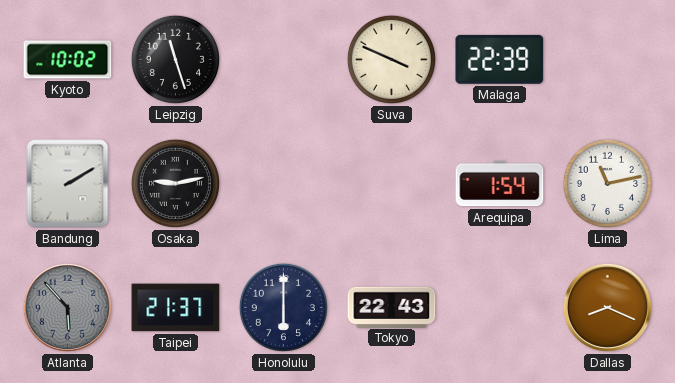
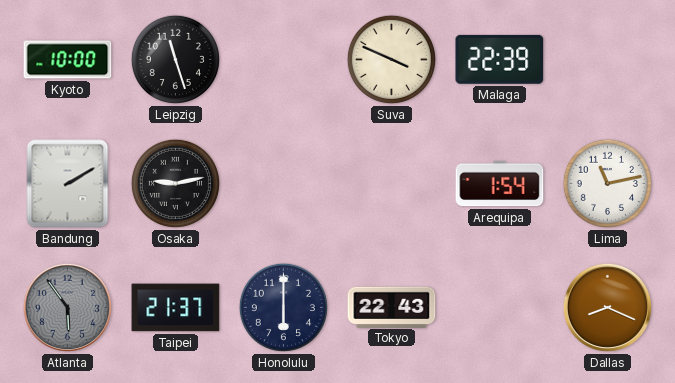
Kyoto: 10:02 -> 10:00 (68, 60)
Atlanta: 5:53 -> 5:54 (67, 307)
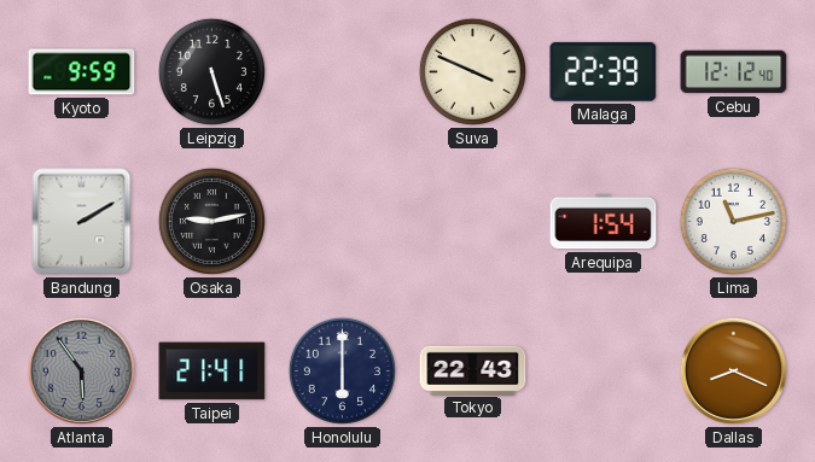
Kyoto: 10:00 -> 9:59 (82, 72)
Leipzig: 11:27 -> 5:27 (211, 71)
Cebu: none -> 12:12 (734, 72)
Taipei: 21:37 -> 21:41 (213, 372)
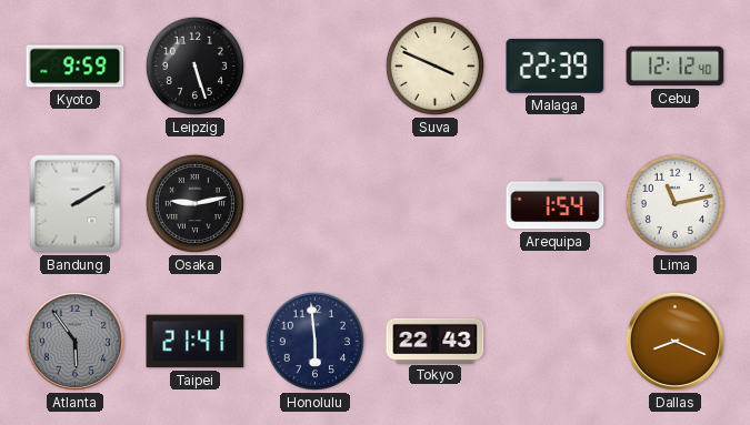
Honolulu: 6:00 -> 5:59 (314, 341)
